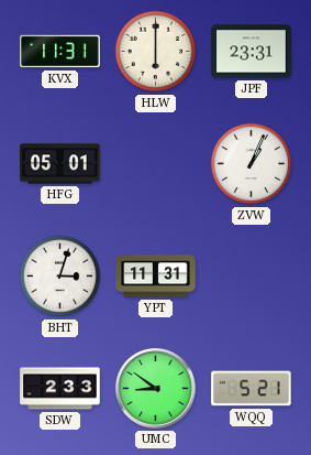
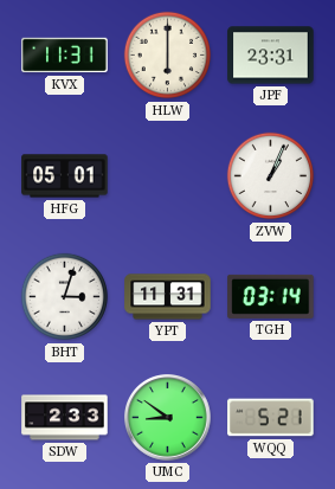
TGH: none -> 03:14 (271, 296)
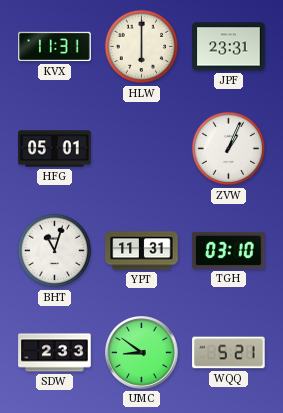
BHT: 3:03 -> 11:03 (55, 251)
TGH: 03:14 -> 03:10 (229, 250)
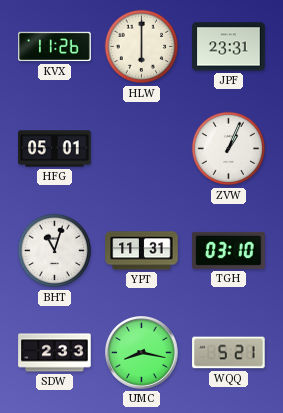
KVX: 11:31 -> 11:26 (55, 47)
UMC: 8:51 -> 8:17 (142, 353)
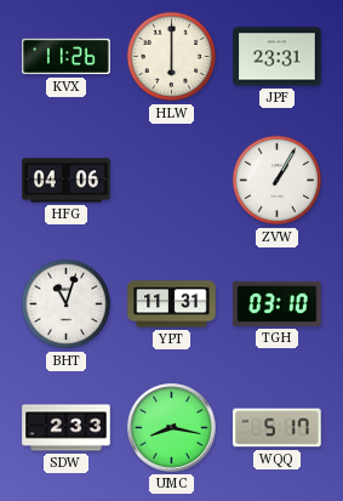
HFG: 05:01 -> 04:06 (67, 181)
ZVW: 1:04 -> 1:05 (278, 181)
WQQ: 5:21 -> 5:17 (278, 428)
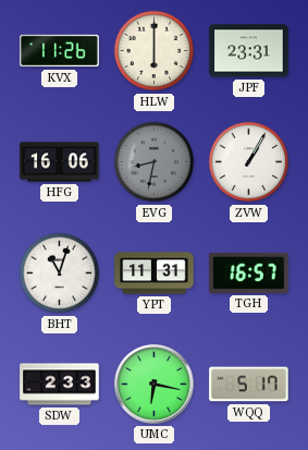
HFG: 04:06 -> 16:06 (60, 162)
EVG: none -> 8:32 (155, 162)
TGH: 03:10 -> 16:57 (249, 272)
UMC: 8:17 -> 6:17 (155, 385)
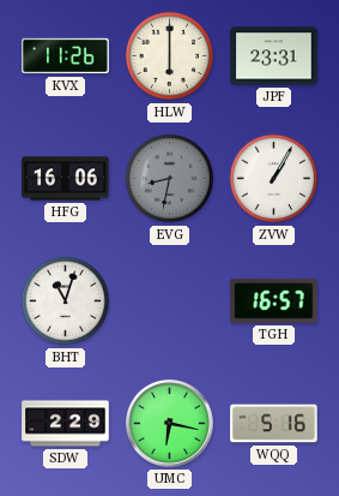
YPT: 11:31 -> none (155, 273)
SDW: 2:33 -> 2:29 (66, 424)
WQQ: 5:17 -> 5:16 (274, 424)
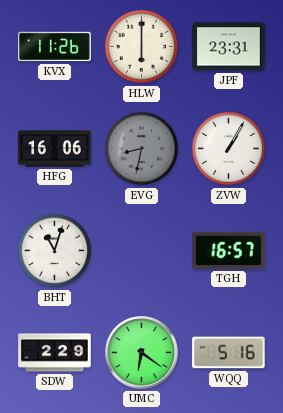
UMC: 6:17 -> 6:21 (142, 353)
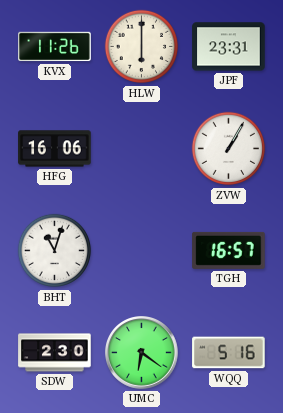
EVG: 8:32 -> none (142, 149)
SDW: 2:29 -> 2:30 (55, 353)
